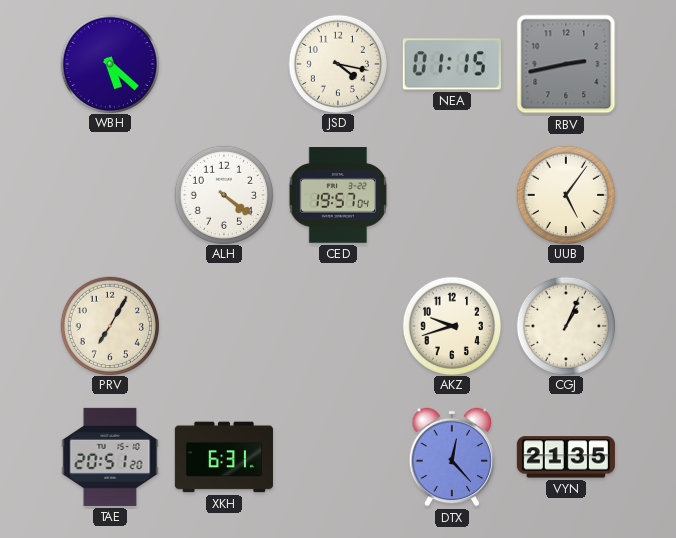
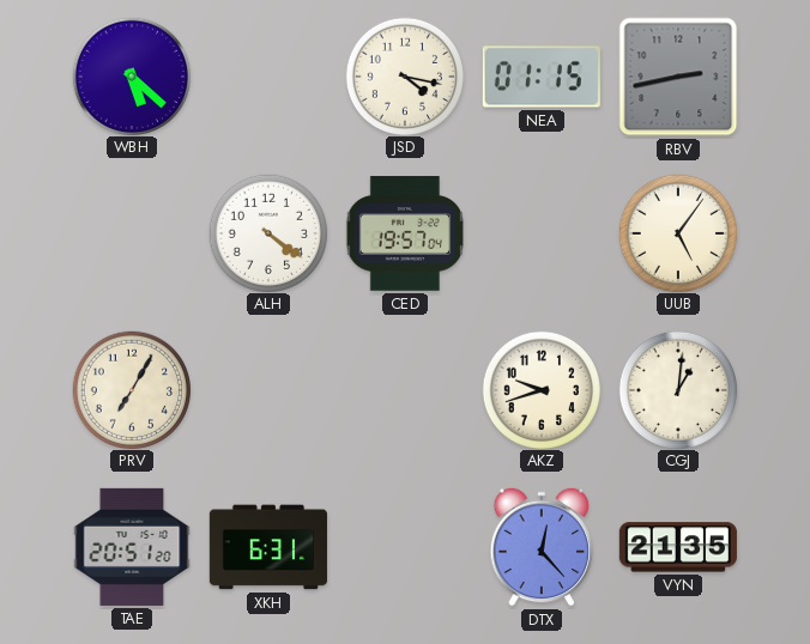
CGJ: 1:04 -> 1:01 (677, 389)
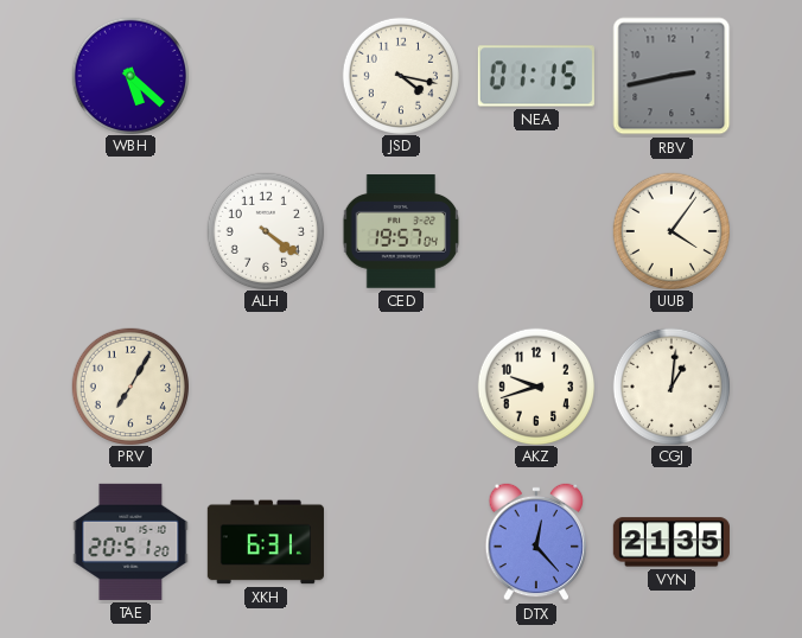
UUB: 5:06 -> 4:06 (670, 230)
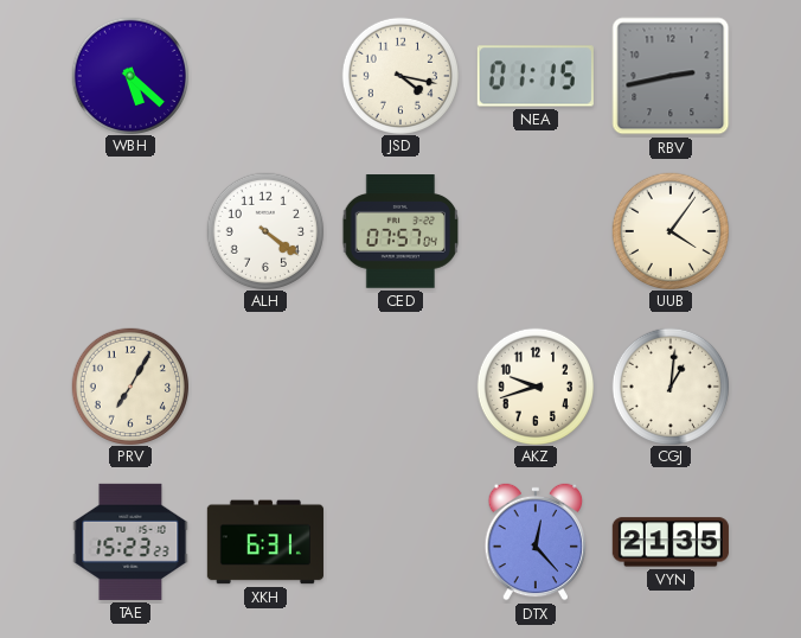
CED: 19:57 -> 07:57 (400, 231)
TAE: 20:51 -> 15:23 (130, 542)
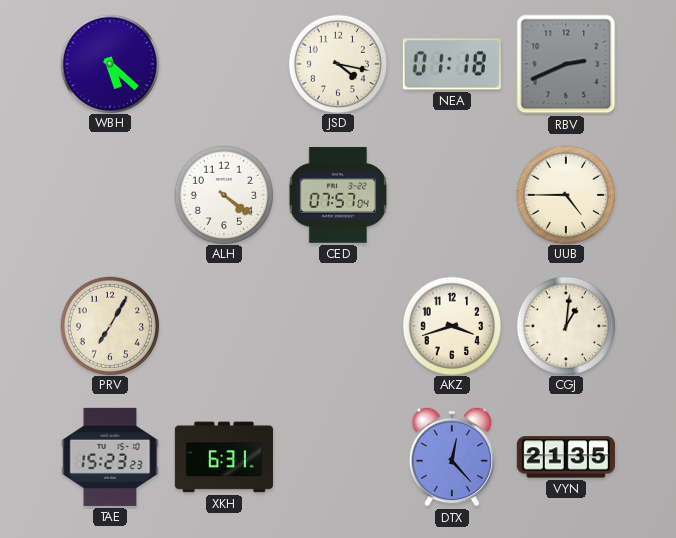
NEA: 01:15 -> 01:18 (452, 64)
RBV: 2:43 -> 2:41 (566, 64)
UUB: 4:06 -> 4:45 (565, 194)
AKZ: 9:42 -> 3:42 (451, 325)
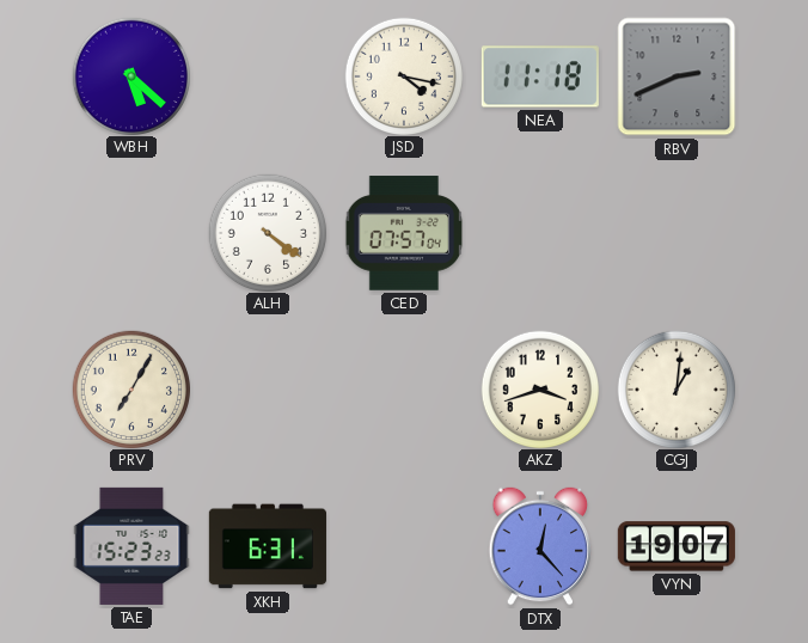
NEA: 01:18 -> 11:18 (540, 76)
UUB: 4:45 -> none (565, 194)
VYN: 21:35 -> 19:07 (677, 546)
